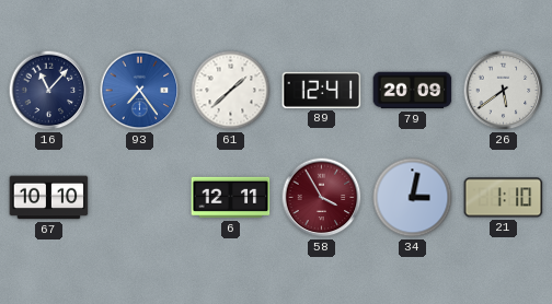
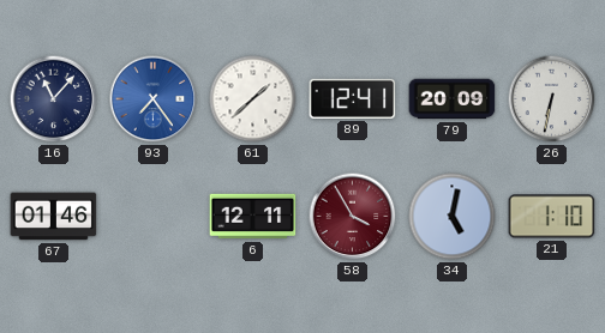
26: 5:39 -> 6:32 (552, 99)
67: 10:10 -> 01:46 (54, 217)
34: 3:02 -> 5:02 (453, 217)
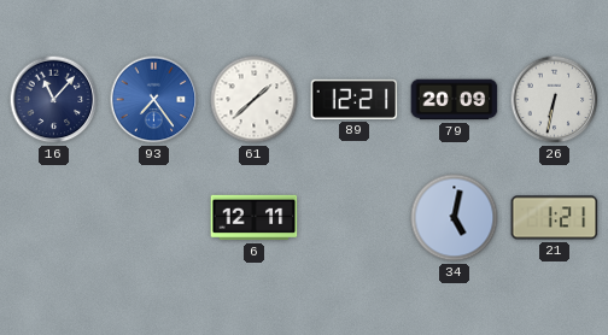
89: 12:41 -> 12:21 (355, 99)
67: 01:46 -> none (54, 217)
58: 3:55 -> none (353, 217)
21: 1:10 -> 1:21 (555, 218)
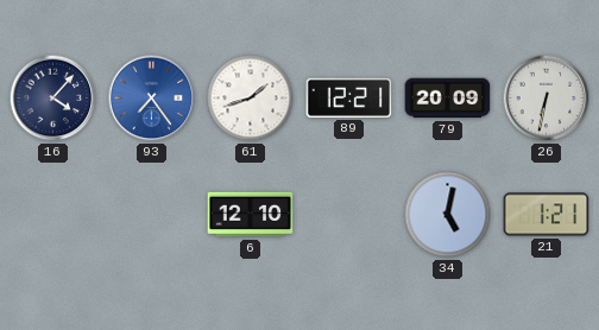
16: 11:07 -> 4:07 (53, 99)
61: 1:38 -> 1:42 (251, 99)
6: 12:11 -> 12:10 (251, 215)
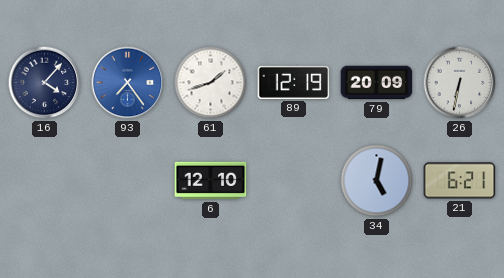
89: 12:21 -> 12:19 (294, 82)
21: 1:21 -> 6:21 (460, 181)
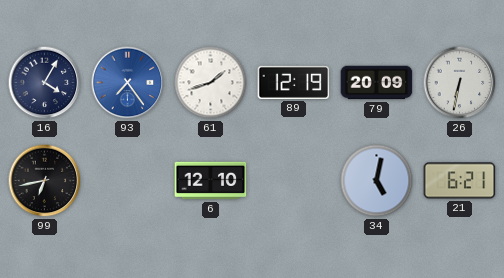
16: 4:07 -> 4:05 (45, 83)
99: none -> 6:43 (45, 181)
